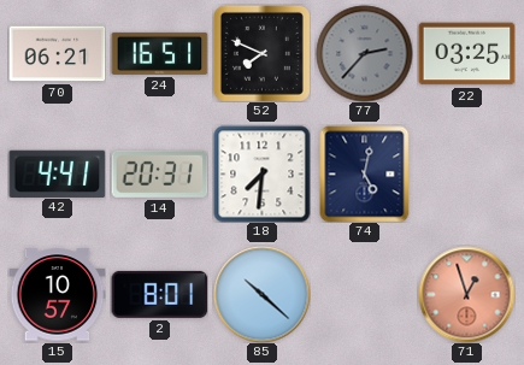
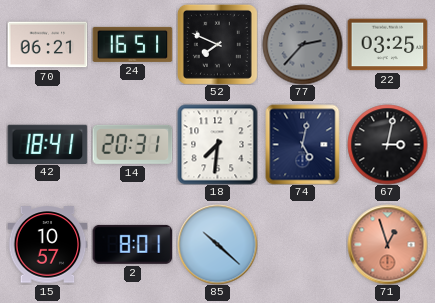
42: 4:41 -> 18:41 (47, 144)
67: none -> 3:02 (387, 144)
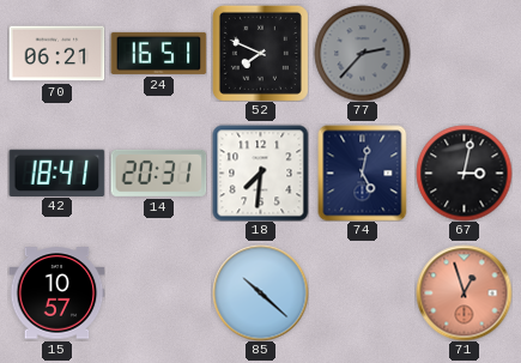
22: 03:25 -> none (387, 45)
2: 8:01 -> none (132, 244)
